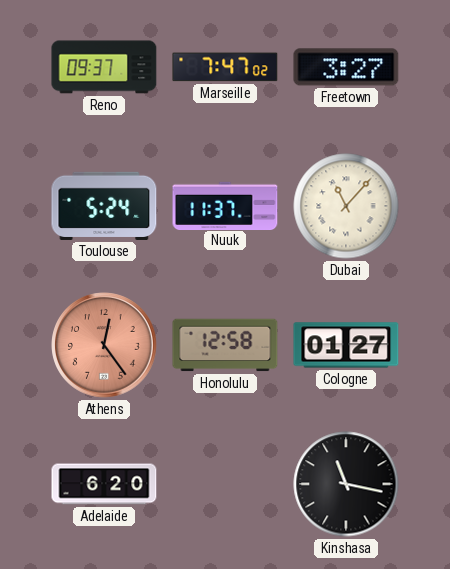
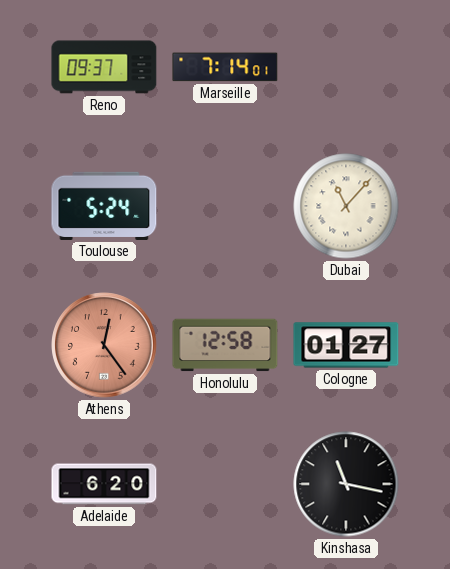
Marseille: 7:47 -> 7:14 (225, 67)
Freetown: 3:27 -> none (346, 67)
Nuuk: 11:37 -> none (225, 205)
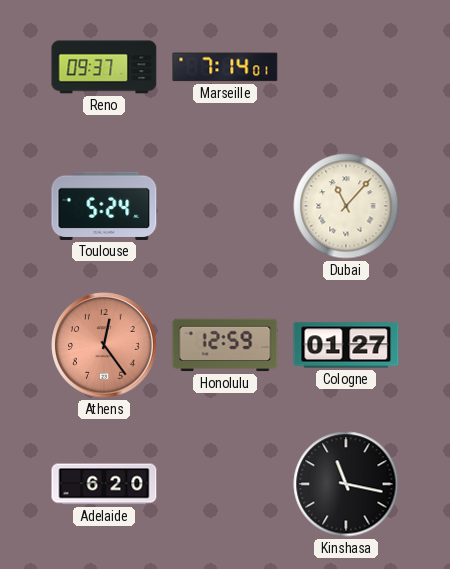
Honolulu: 12:58 -> 12:59 (225, 345)
